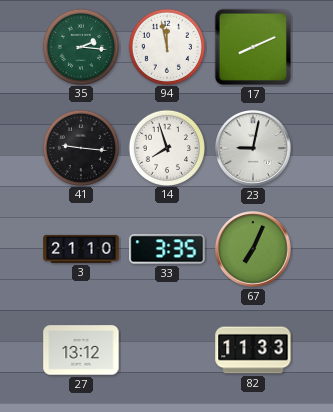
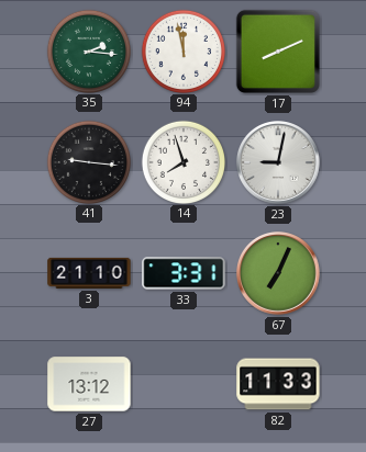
33: 3:35 -> 3:31 (184, 273)
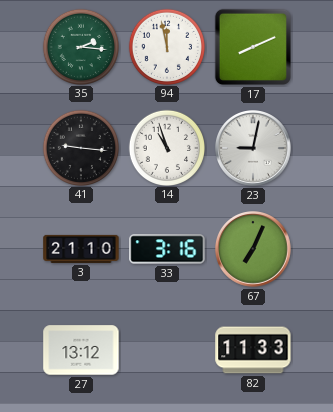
14: 7:57 -> 10:57 (166, 147)
33: 3:31 -> 3:16 (167, 249)
